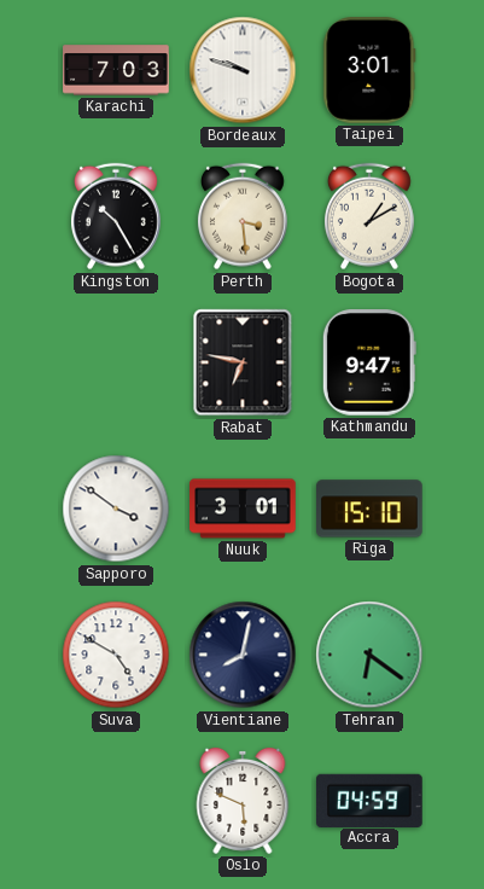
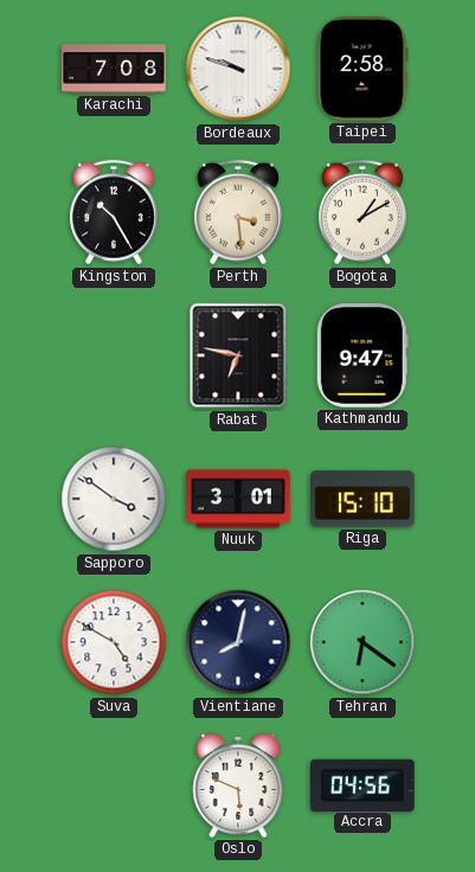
Karachi: 7:03 -> 7:08 (114, 69)
Taipei: 3:01 -> 2:58 (362, 69)
Accra: 04:59 -> 04:56 (364, 784)
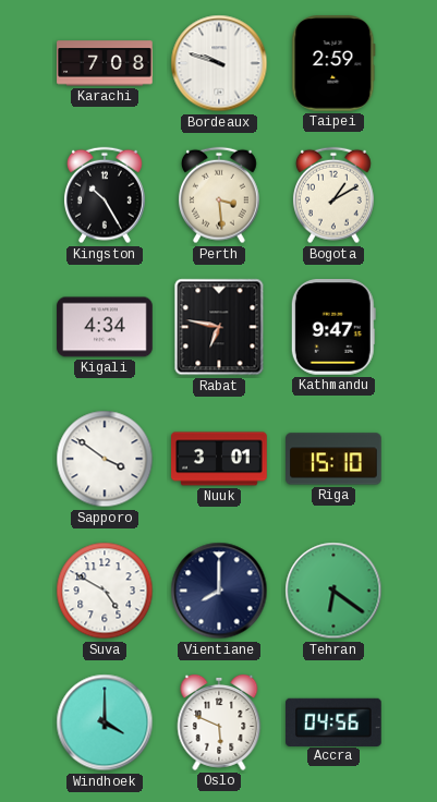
Taipei: 2:58 -> 2:59 (333, 63)
Kigali: none -> 4:34 (105, 327)
Vientiane: 8:02 -> 8:00 (219, 591)
Windhoek: none -> 4:00 (105, 722)
